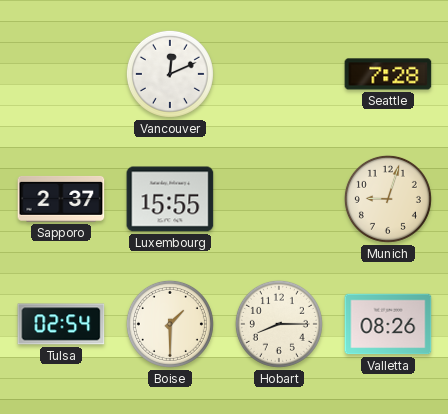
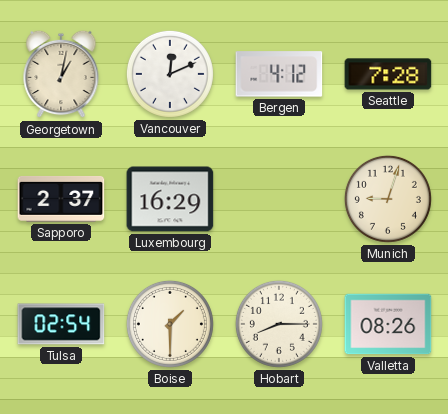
Georgetown: none -> 1:02 (61, 74)
Bergen: none -> 4:12 (279, 74)
Luxembourg: 15:55 -> 16:29 (170, 199)
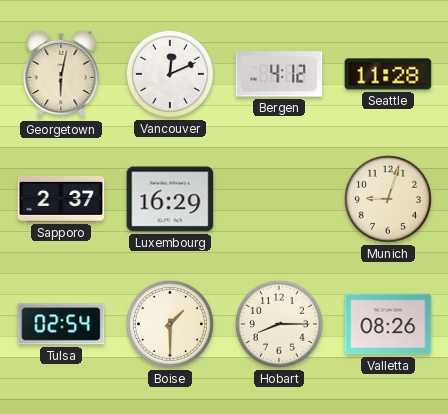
Georgetown: 1:02 -> 6:02 (61, 74)
Seattle: 7:28 -> 11:28 (388, 74)
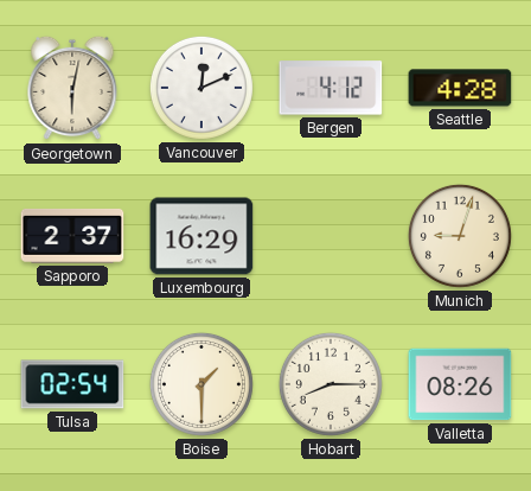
Seattle: 11:28 -> 4:28 (460, 88)
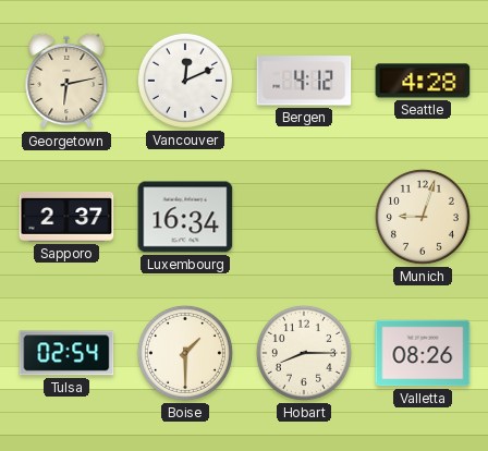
Georgetown: 6:02 -> 6:13 (66, 81)
Luxembourg: 16:29 -> 16:34 (185, 217)
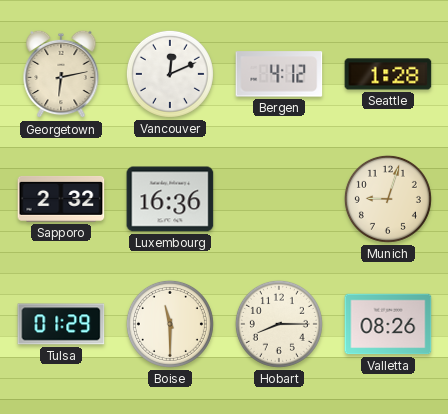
Seattle: 4:28 -> 1:28 (388, 74)
Sapporo: 2:37 -> 2:32 (61, 199)
Luxembourg: 16:34 -> 16:36 (170, 199)
Tulsa: 02:54 -> 01:29 (61, 324)
Boise: 1:30 -> 11:30 (170, 324)
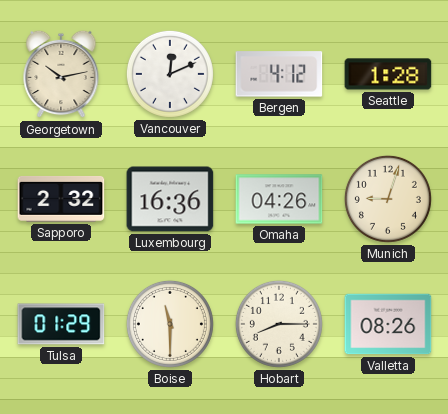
Georgetown: 6:13 -> 10:13 (61, 74)
Omaha: none -> 04:26 (279, 199)
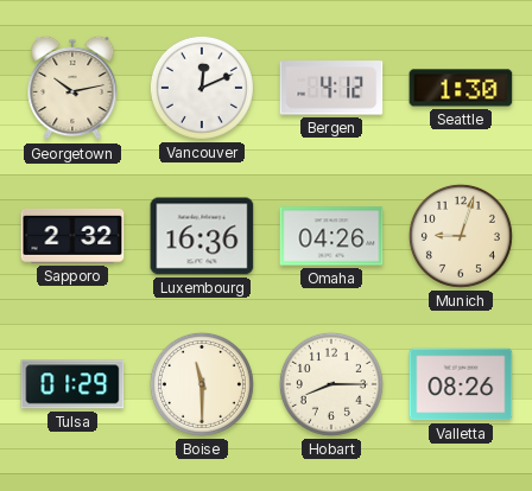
Seattle: 1:28 -> 1:30 (461, 88)
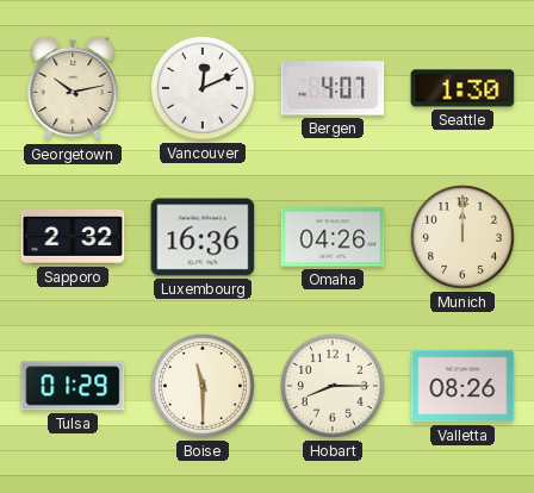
Bergen: 4:12 -> 4:07 (333, 88)
Munich: 9:03 -> 12:00 (462, 237)
